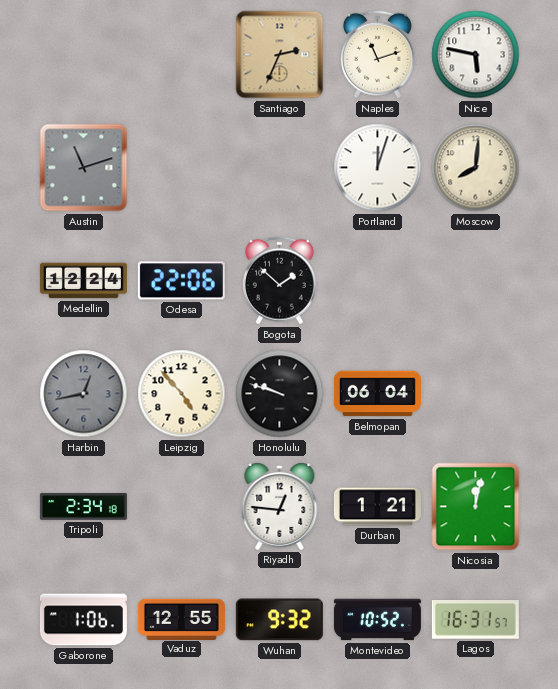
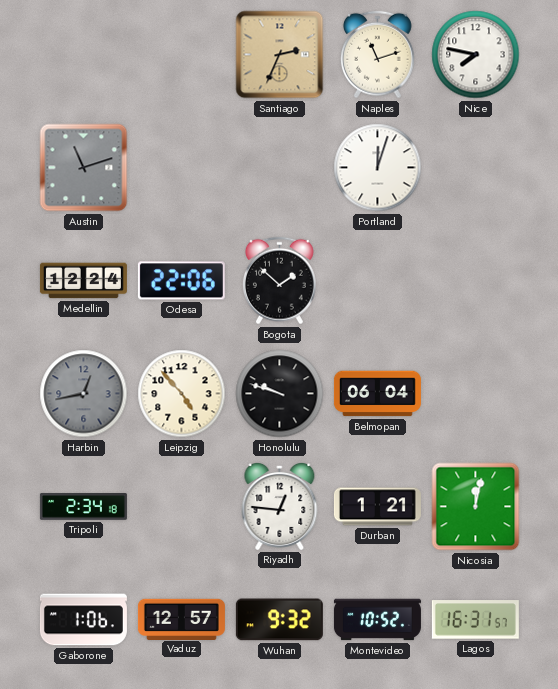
Nice: 5:47 -> 7:47 (476, 55)
Moscow: 8:01 -> none (476, 168)
Vaduz: 12:55 -> 12:57 (181, 619)
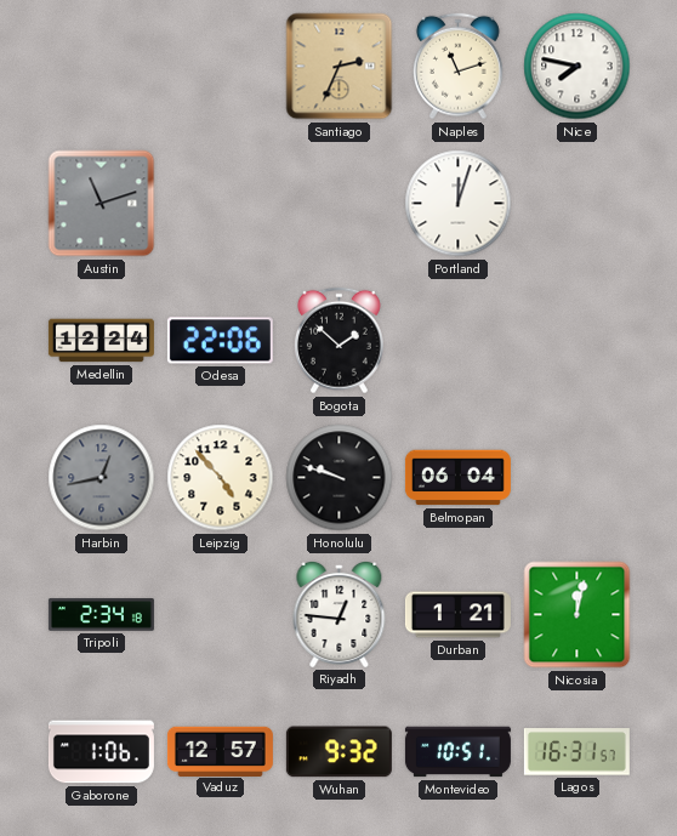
Montevideo: 10:52 -> 10:51 (457, 752)
